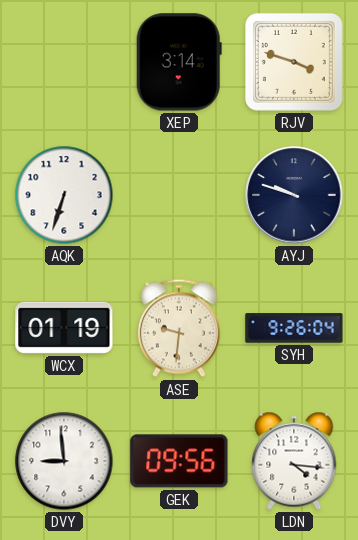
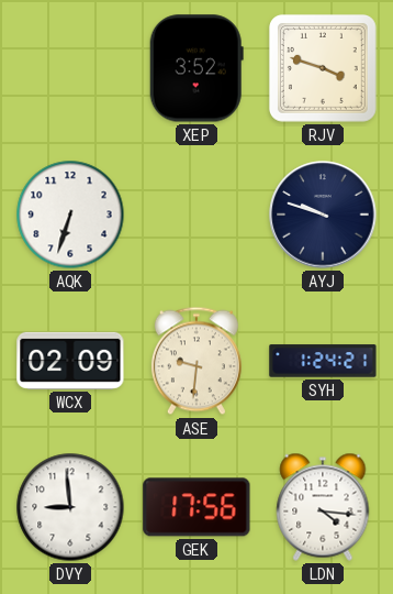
XEP: 3:14 -> 3:52 (196, 68)
WCX: 01:19 -> 02:09 (70, 361)
SYH: 9:26 -> 1:24 (323, 361)
GEK: 09:56 -> 17:56 (196, 507)
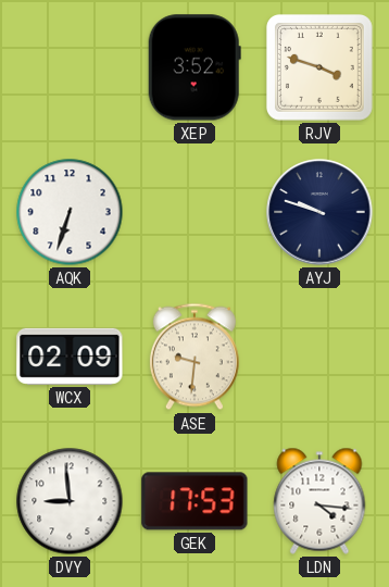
SYH: 1:24 -> none (323, 361)
GEK: 17:56 -> 17:53 (195, 501)
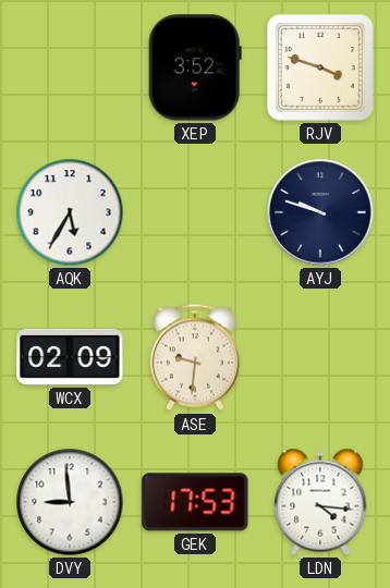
AQK: 6:33 -> 5:35 (70, 212)
